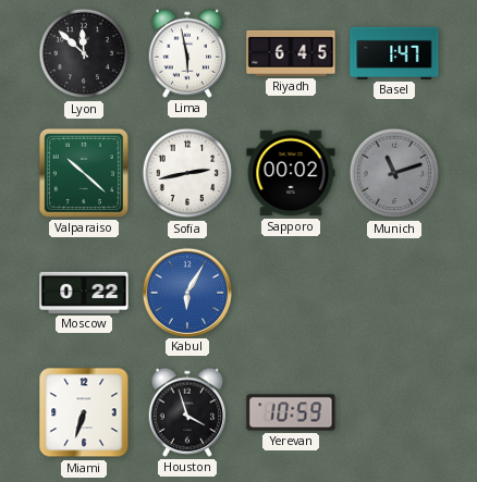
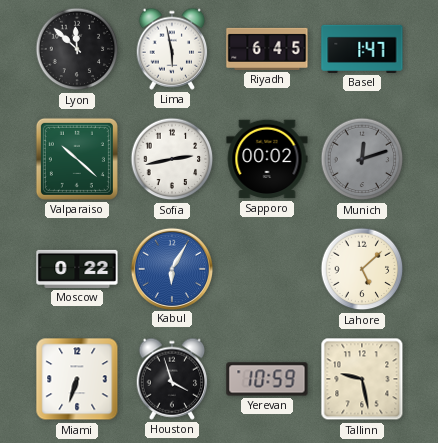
Munich: 11:12 -> 12:12 (362, 159)
Lahore: none -> 5:08 (362, 269)
Tallinn: none -> 9:28 (362, 379)
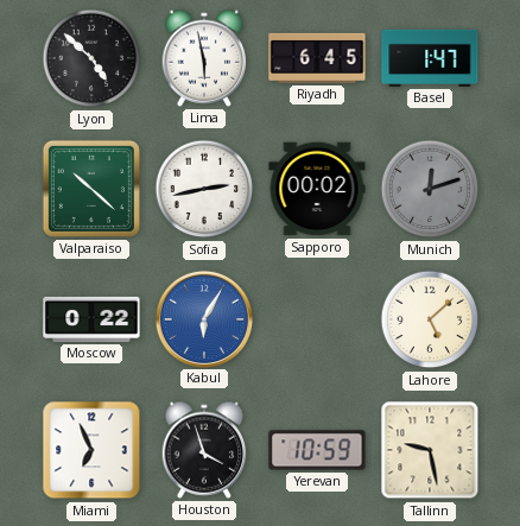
Lyon: 11:52 -> 4:52 (91, 58)
Miami: 6:33 -> 6:56 (91, 450)
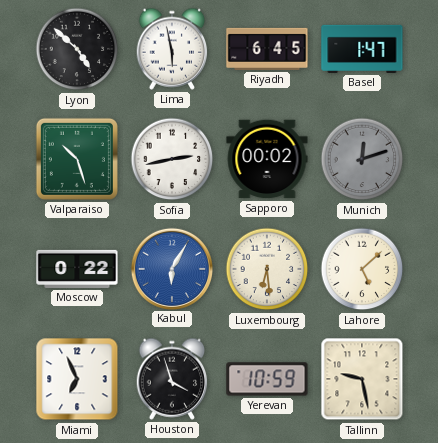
Valparaiso: 10:22 -> 10:27 (77, 159)
Luxembourg: none -> 6:29 (267, 269)
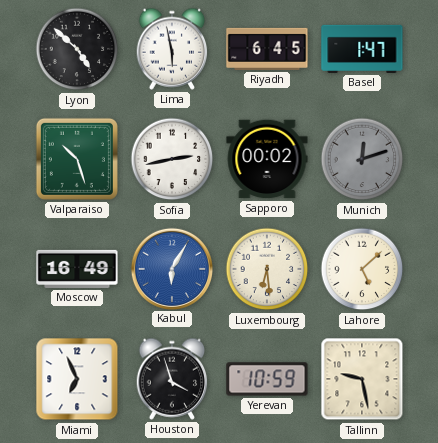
Moscow: 0:22 -> 16:49 (77, 269)
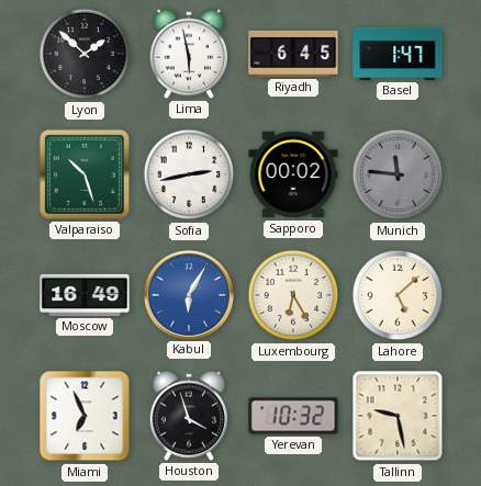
Lyon: 4:52 -> 1:52 (85, 54)
Munich: 12:12 -> 11:46 (398, 174)
Luxembourg: 6:29 -> 6:25 (293, 295)
Yerevan: 10:59 -> 10:32 (293, 416)
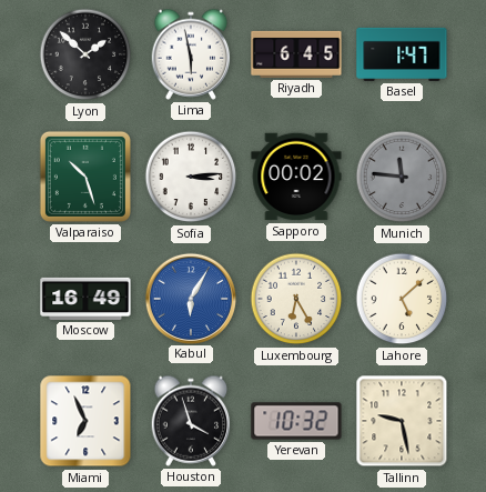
Sofia: 2:43 -> 3:14 (191, 177)
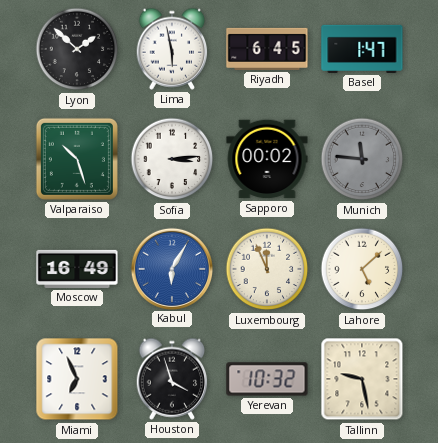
Luxembourg: 6:25 -> 11:56 (267, 269)
